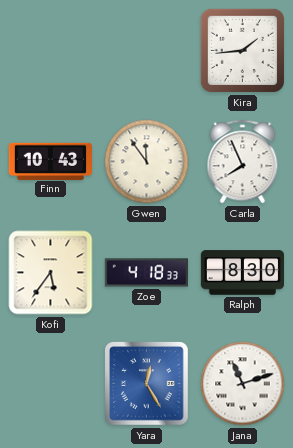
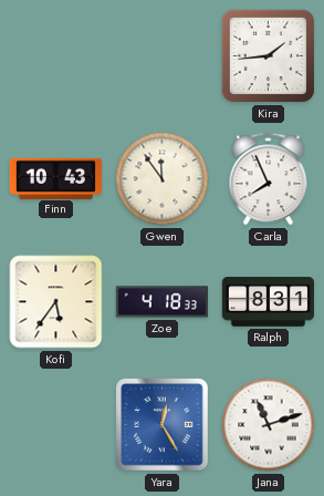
Ralph: 8:30 -> 8:31 (268, 302)
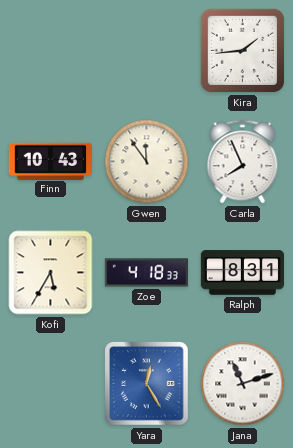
Kofi: 5:36 -> 5:35 (51, 273)
